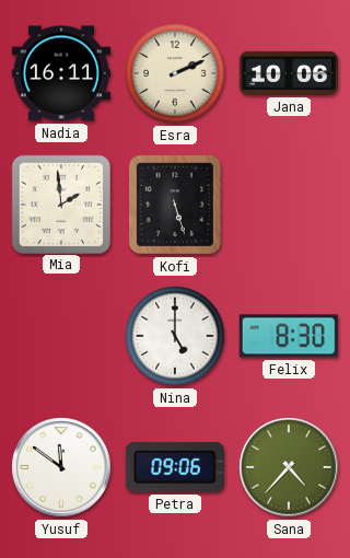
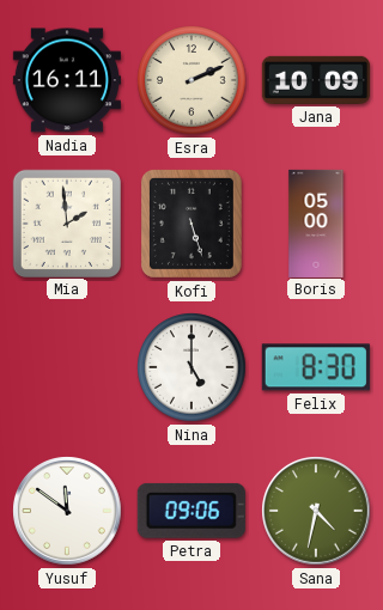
Jana: 10:06 -> 10:09 (316, 80)
Boris: none -> 05:00 (316, 222)
Sana: 4:37 -> 4:32 (316, 511)
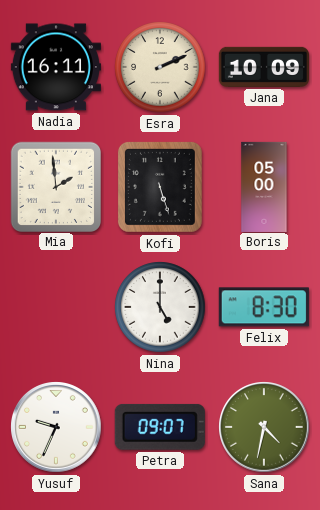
Yusuf: 11:51 -> 9:34 (56, 427)
Petra: 09:06 -> 09:07 (160, 427)
